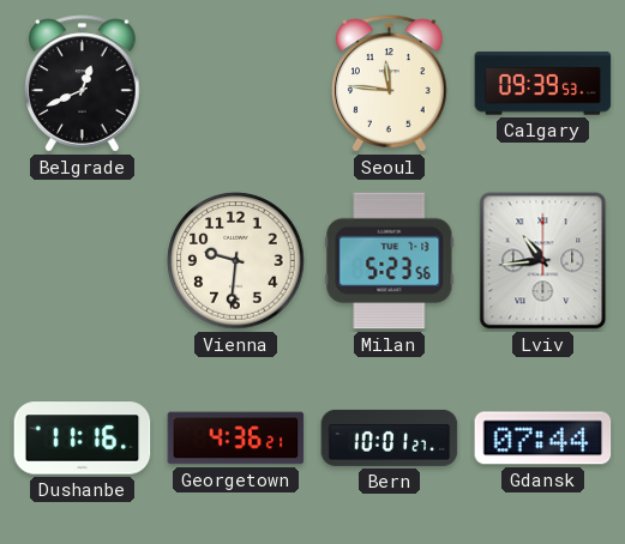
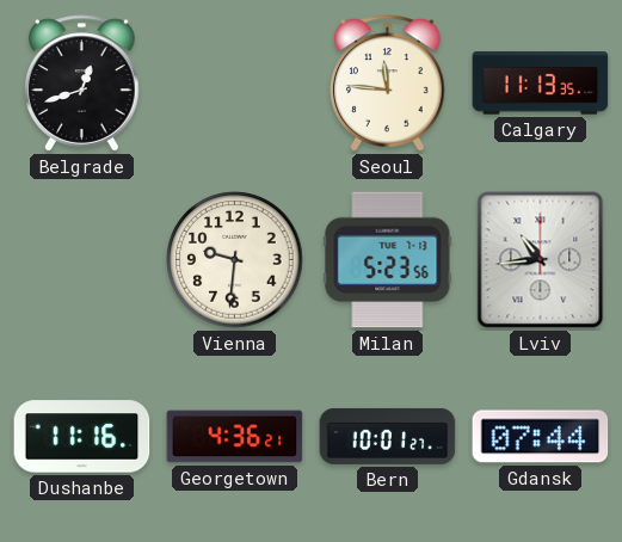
Belgrade: 12:41 -> 12:42 (82, 84)
Calgary: 09:39 -> 11:13 (541, 84)
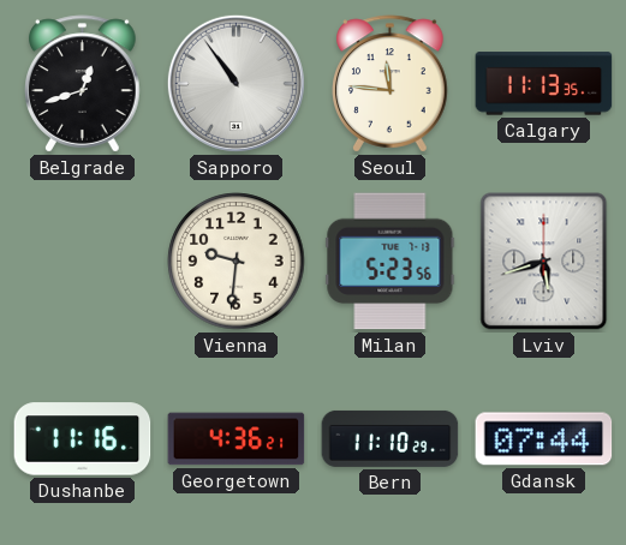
Sapporo: none -> 10:54 (236, 83)
Lviv: 10:44 -> 5:42 (544, 262)
Bern: 10:01 -> 11:10 (390, 438)
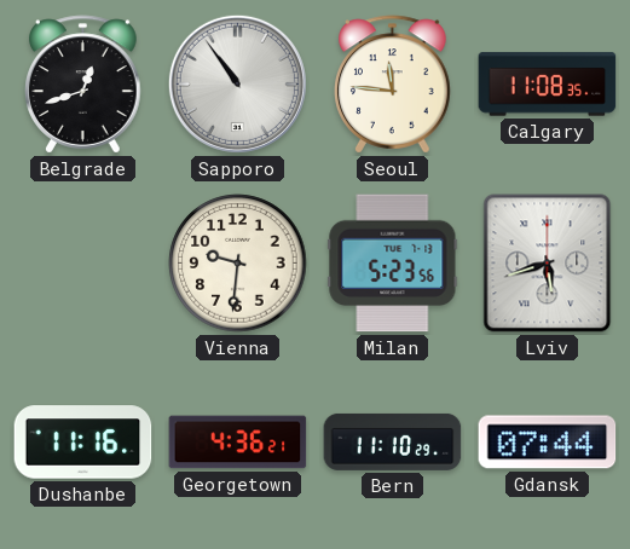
Calgary: 11:13 -> 11:08 (548, 85)
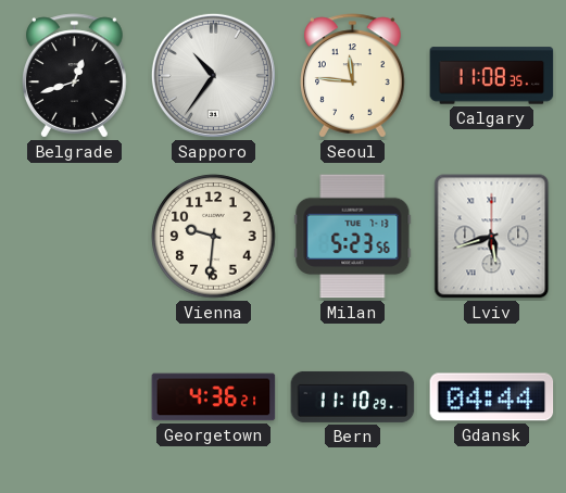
Sapporo: 10:54 -> 10:36 (213, 75)
Dushanbe: 11:16 -> none (83, 443)
Gdansk: 07:44 -> 04:44 (492, 397)
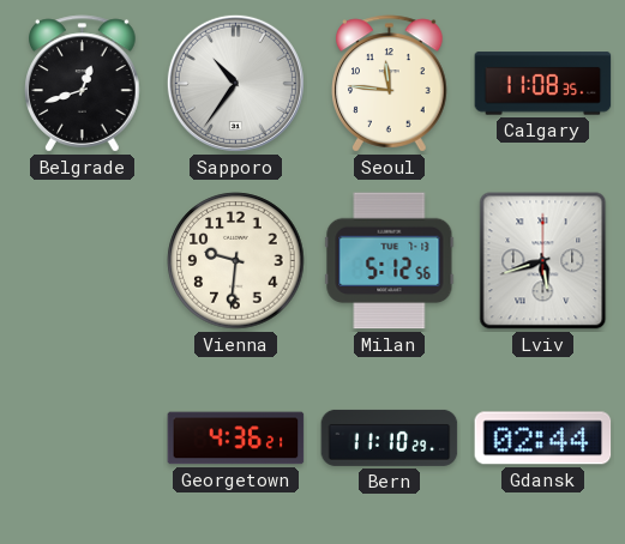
Milan: 5:23 -> 5:12 (390, 261)
Gdansk: 04:44 -> 02:44 (543, 439)
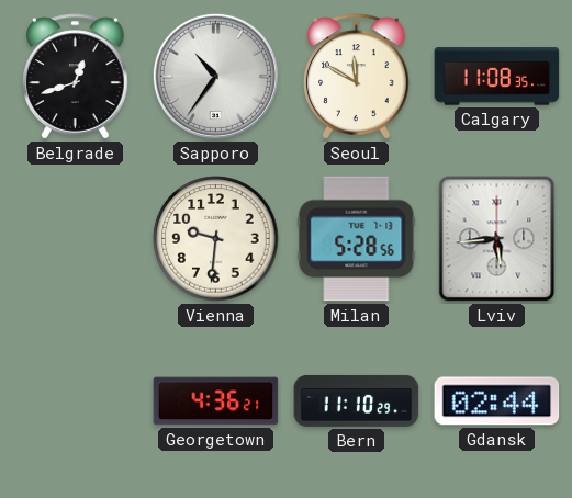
Seoul: 11:46 -> 11:50 (357, 77)
Milan: 5:12 -> 5:28 (357, 239)
Lviv: 5:42 -> 5:44 (497, 239)
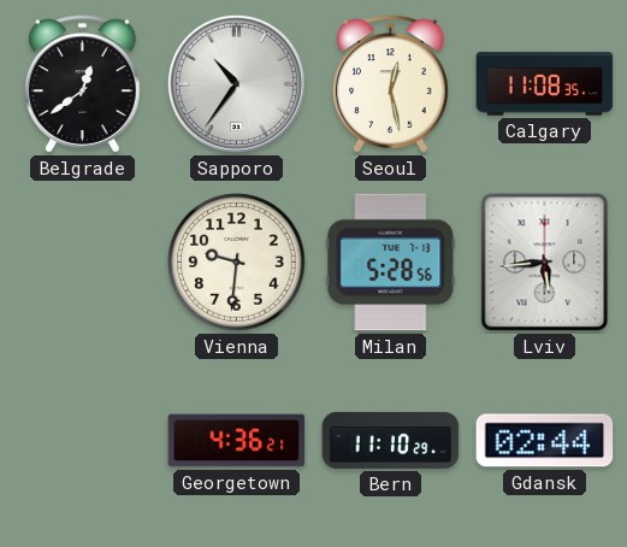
Belgrade: 12:42 -> 12:39 (83, 84)
Seoul: 11:50 -> 12:28 (391, 84)
